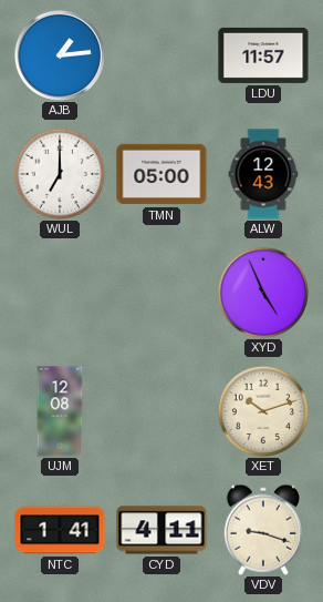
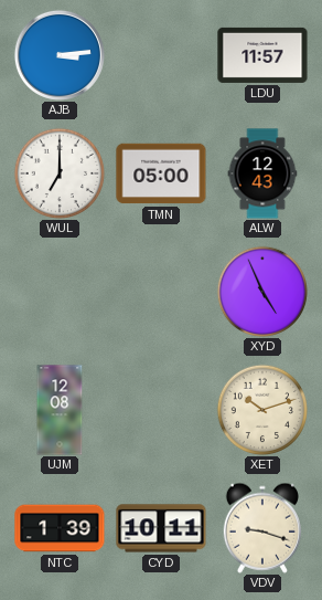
AJB: 1:14 -> 3:14 (60, 55)
NTC: 1:41 -> 1:39 (60, 528)
CYD: 4:11 -> 10:11 (161, 528)
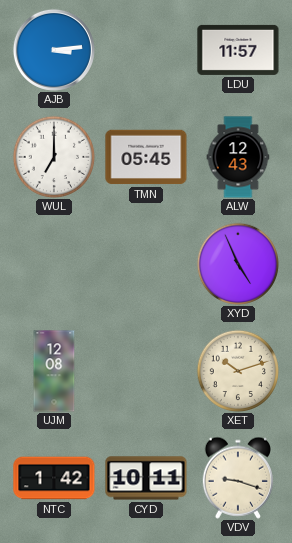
TMN: 05:00 -> 05:45 (146, 157)
NTC: 1:39 -> 1:42 (54, 478)
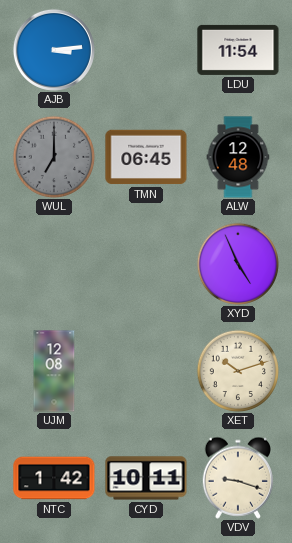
LDU: 11:57 -> 11:54 (238, 50)
WUL dial: white -> grey (53, 156)
TMN: 05:45 -> 06:45 (146, 157)
ALW: 12:43 -> 12:48 (238, 157)
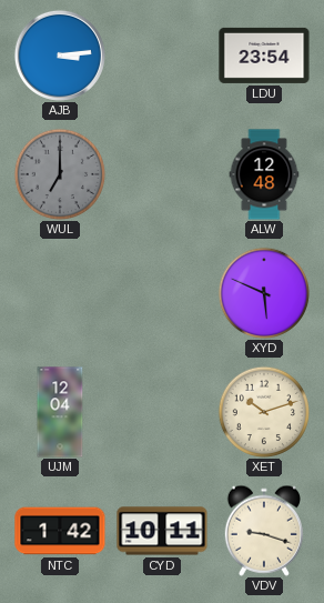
LDU: 11:54 -> 23:54 (264, 56)
TMN: 06:45 -> none (146, 157)
XYD: 4:56 -> 5:49 (263, 292)
UJM: 12:08 -> 12:04 (60, 412)
